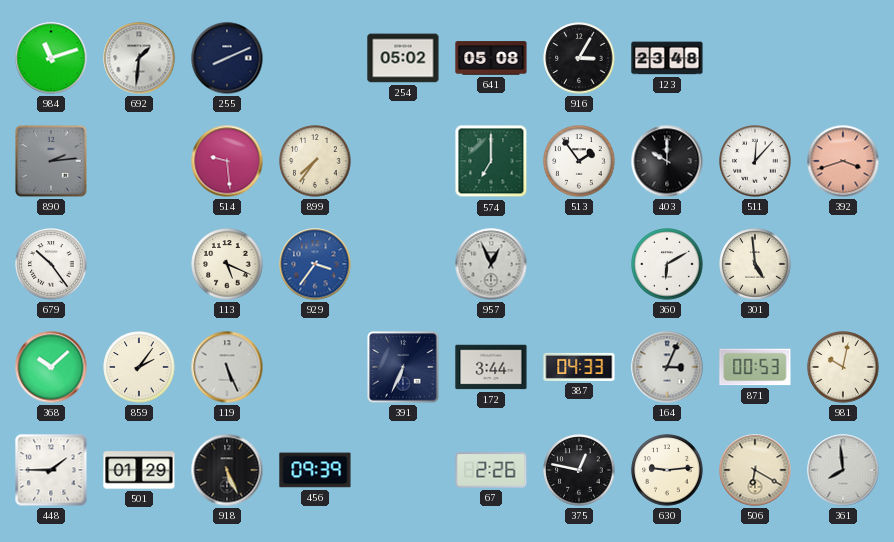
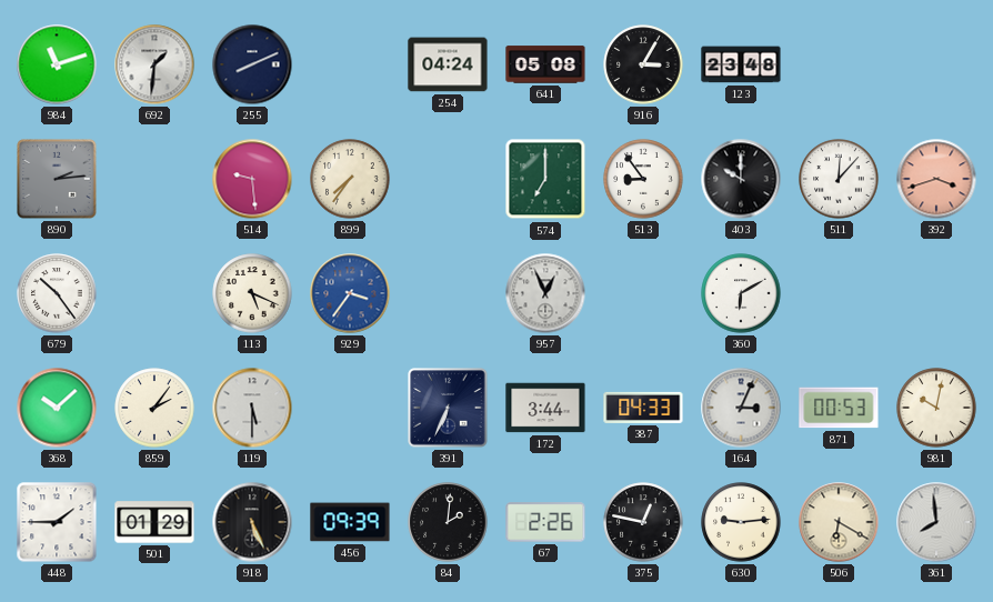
254: 05:02 -> 04:24 (448, 64)
513: 1:54 -> 8:54 (643, 179)
301: 4:59 -> none (755, 264)
119: 5:26 -> 5:30 (252, 408)
84: none -> 2:01 (448, 522)
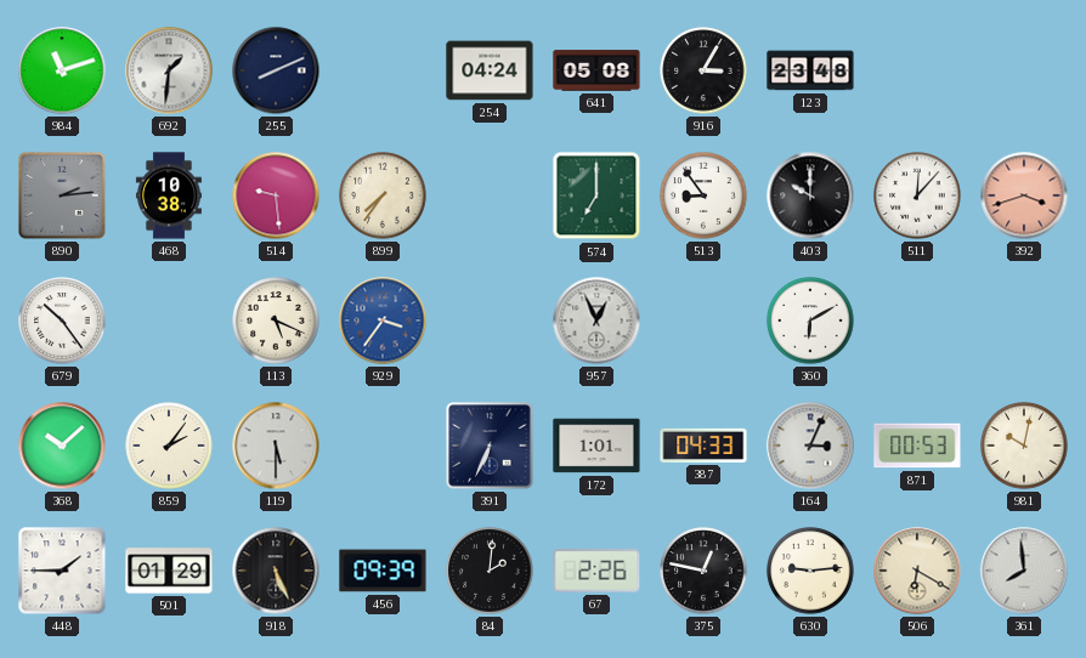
468: none -> 10:38 (169, 195)
172: 3:44 -> 1:01 (596, 446)
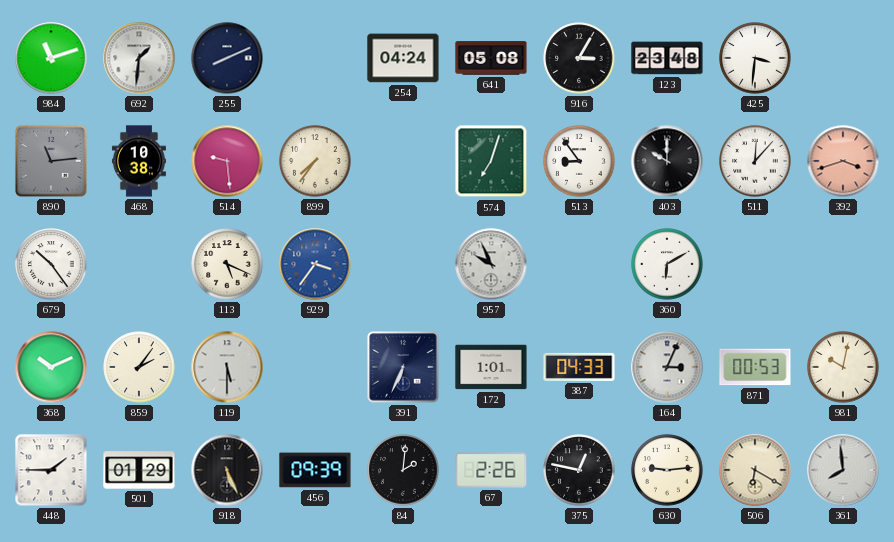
425: none -> 3:31 (755, 58)
890: 2:14 -> 11:14 (51, 161)
574: 7:00 -> 7:03 (491, 161)
957: 12:56 -> 9:56 (491, 264)
368: 10:08 -> 10:11 (51, 367)
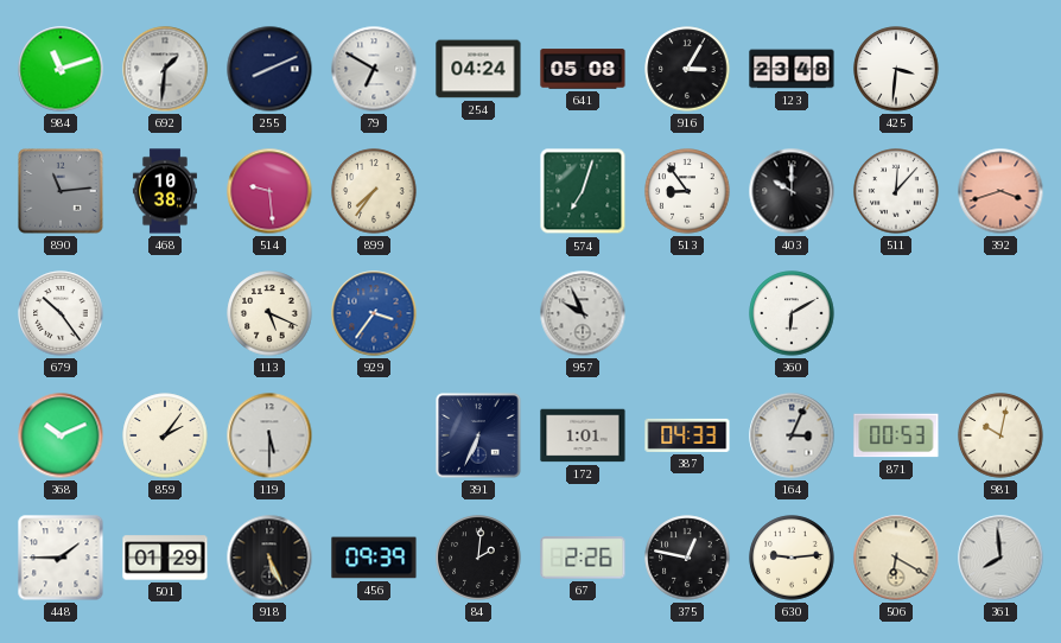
79: none -> 6:50 (374, 69)
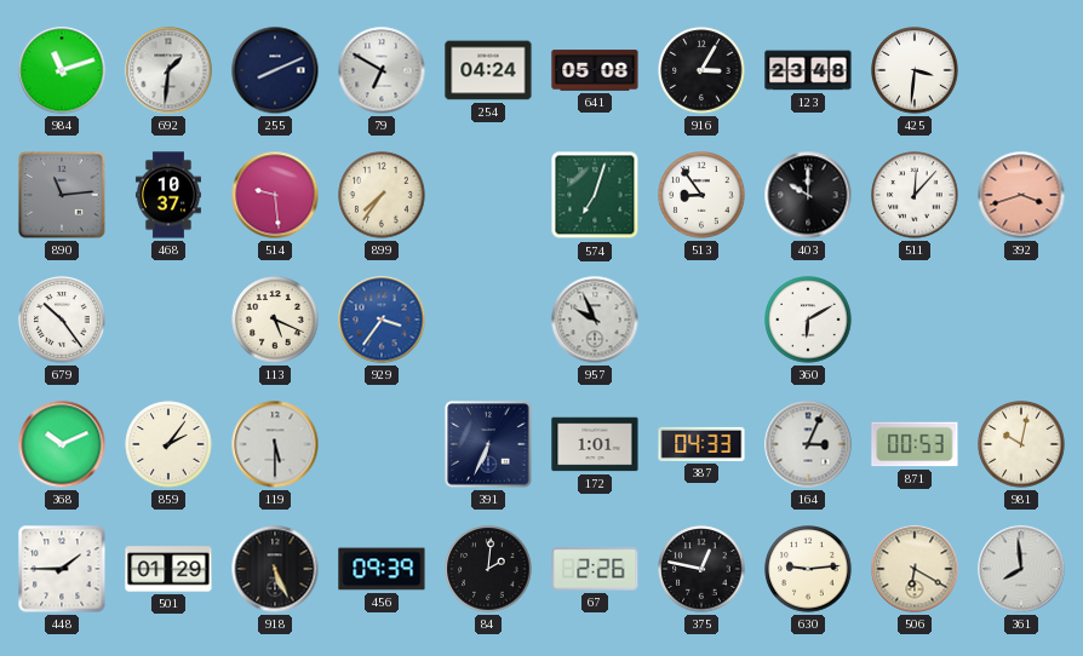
468: 10:38 -> 10:37 (168, 195)
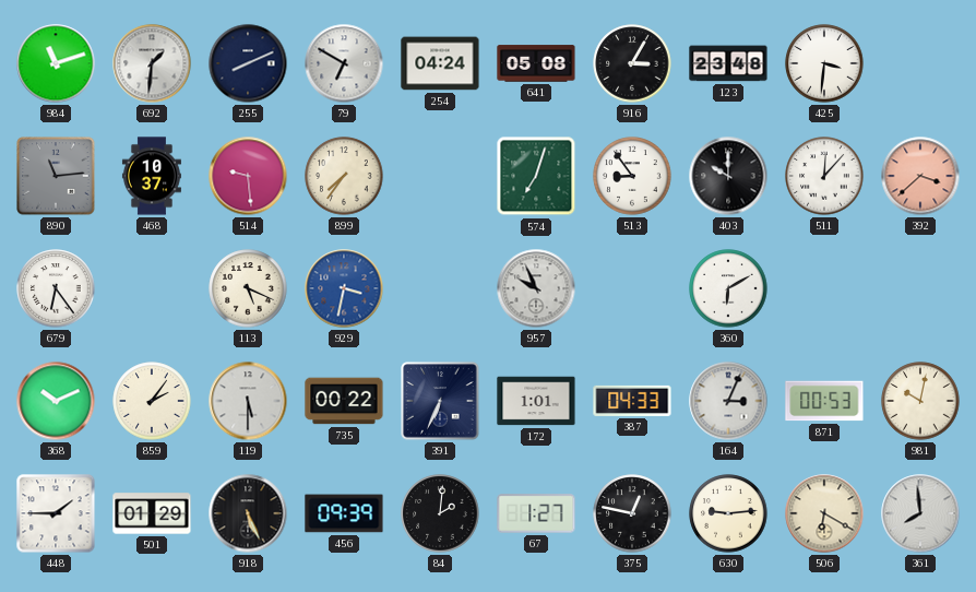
392: 3:42 -> 3:38 (920, 176)
679: 10:24 -> 6:24 (56, 288)
929: 3:36 -> 3:32 (344, 288)
735: none -> 00:22 (344, 401)
67: 2:26 -> 1:27 (536, 513)
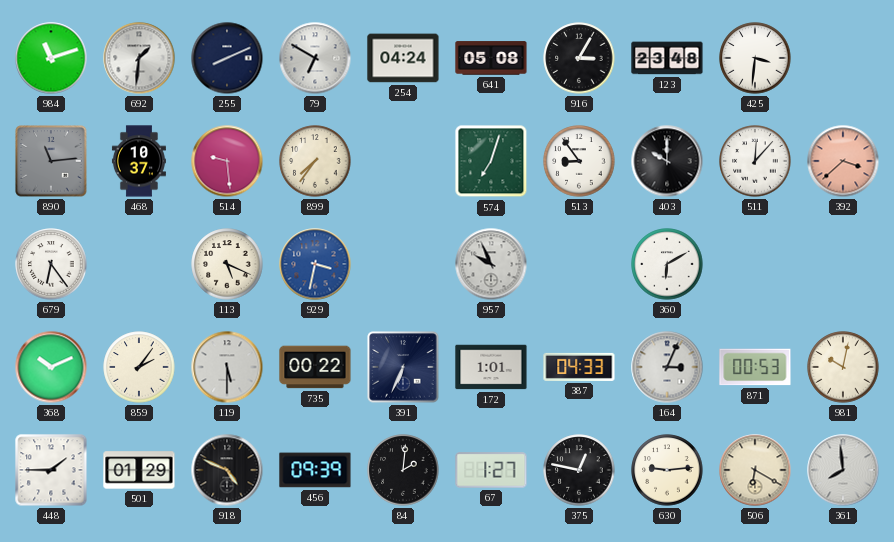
918: 5:26 -> 4:49 (227, 470)
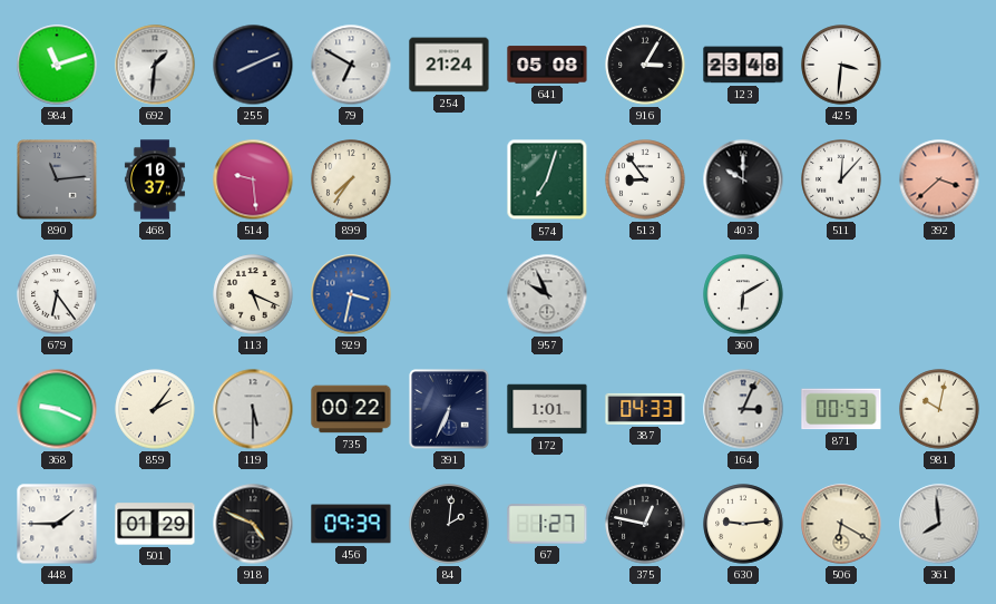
254: 04:24 -> 21:24 (449, 65)
368: 10:11 -> 9:19 (57, 409)
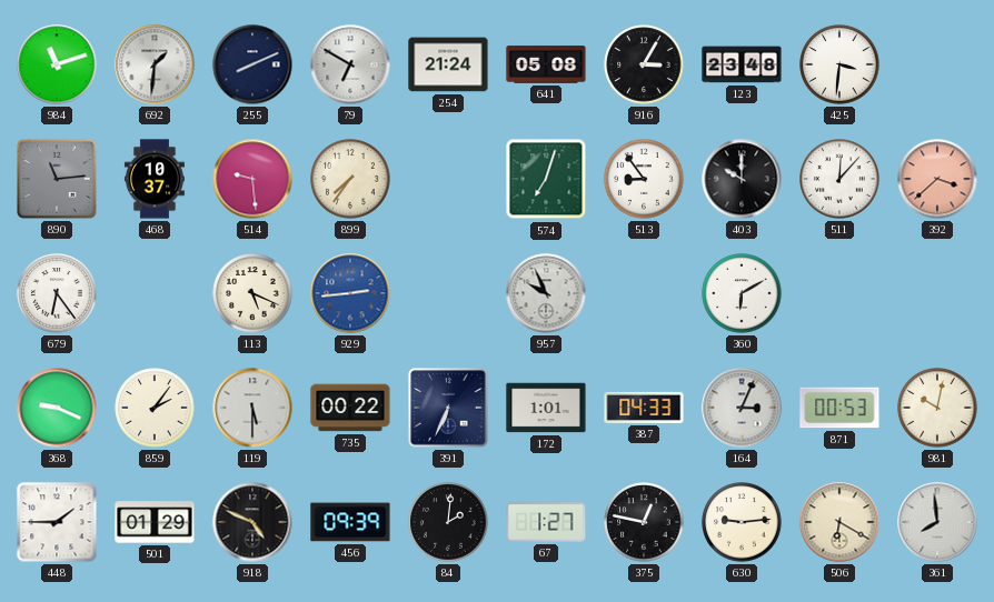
929: 3:32 -> 2:44 (350, 293)
